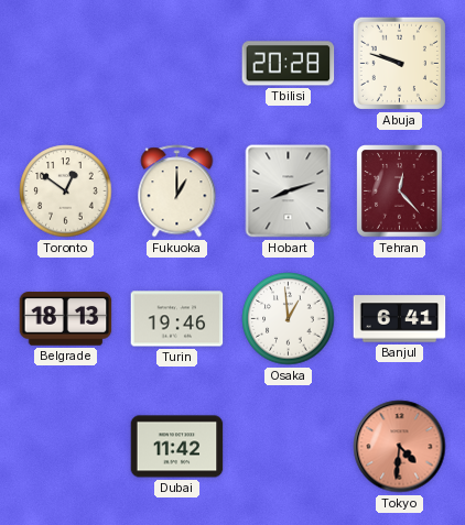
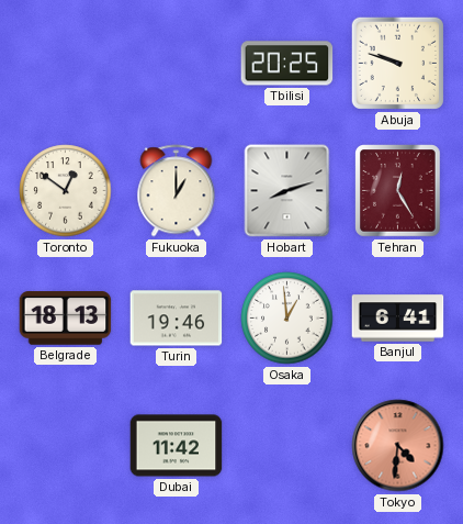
Tbilisi: 20:28 -> 20:25 (287, 64)
Tehran: 12:23 -> 12:25 (398, 191)
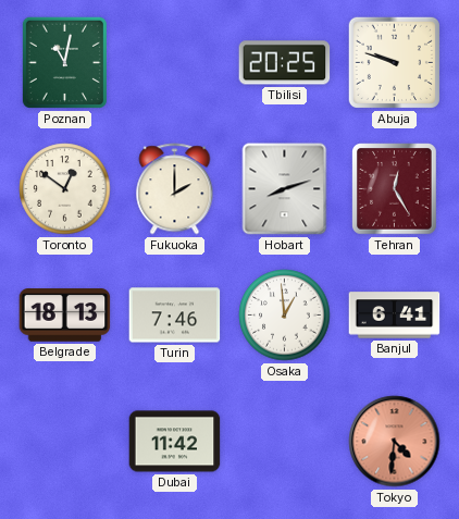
Poznan: none -> 11:02 (64, 62)
Fukuoka: 1:00 -> 2:00 (175, 189)
Turin: 19:46 -> 7:46 (175, 316)
